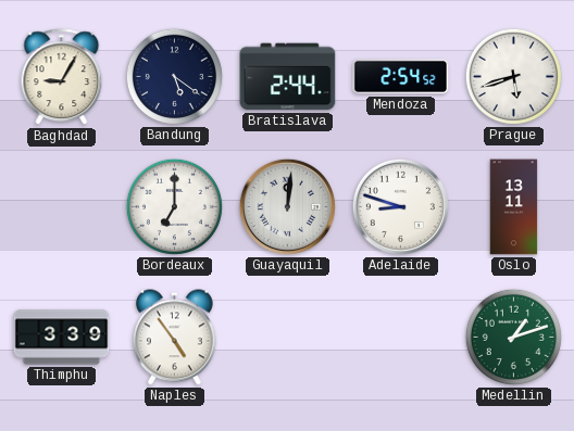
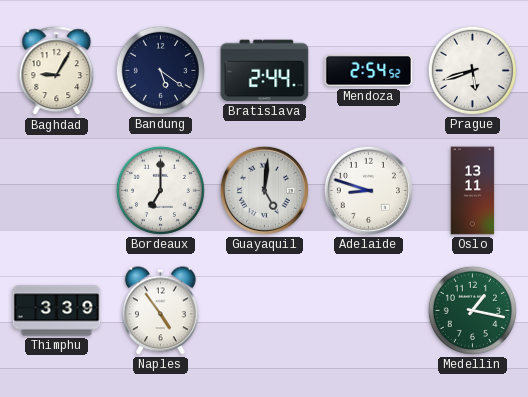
Guayaquil: 12:01 -> 5:01 (264, 190)
Medellin: 1:12 -> 1:17 (472, 310)
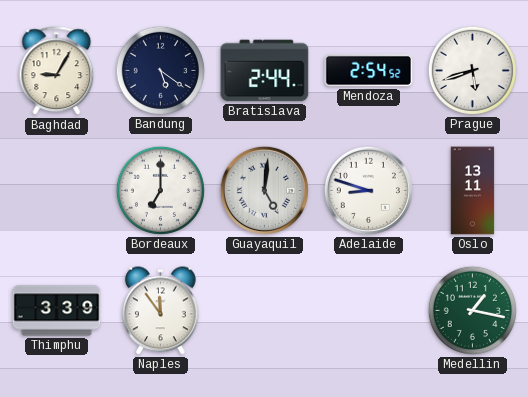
Naples: 4:54 -> 11:54 (160, 311)
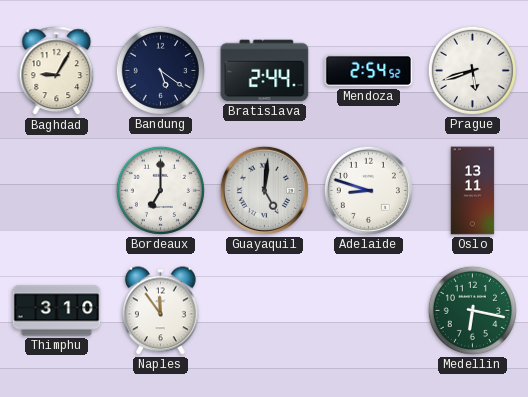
Thimphu: 3:39 -> 3:10 (57, 311)
Medellin: 1:17 -> 6:17 (472, 310)
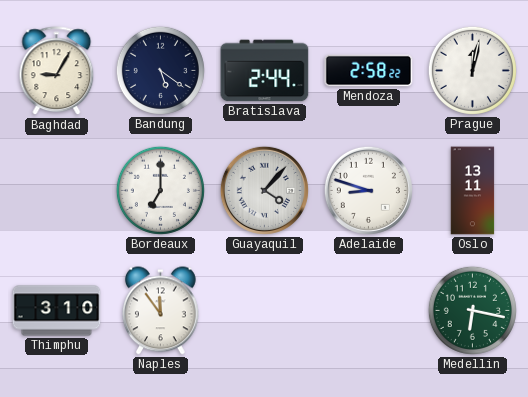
Mendoza: 2:54 -> 2:58 (369, 71)
Prague: 5:42 -> 12:02 (472, 70)
Guayaquil: 5:01 -> 4:07 (264, 190)
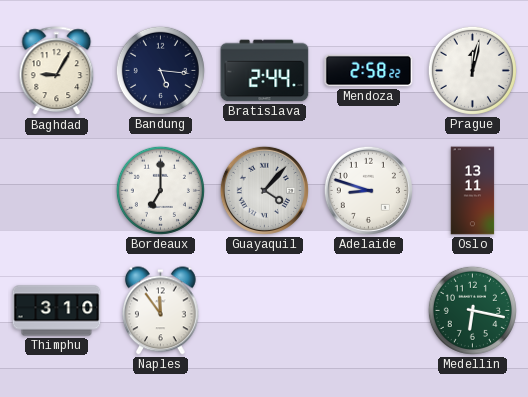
Bandung: 5:21 -> 5:16 (160, 70)
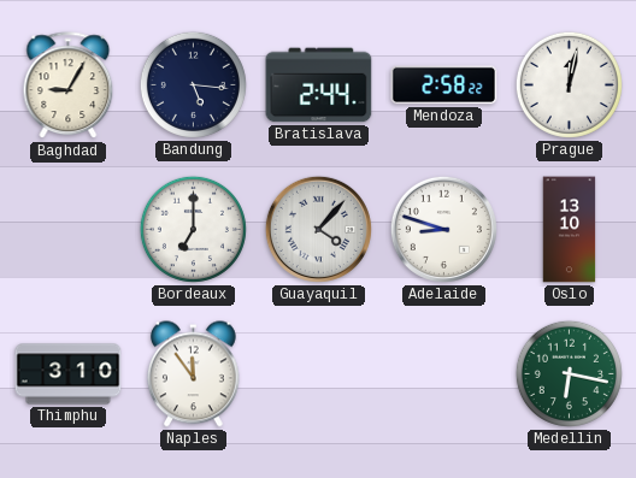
Oslo: 13:11 -> 13:10 (570, 230)
